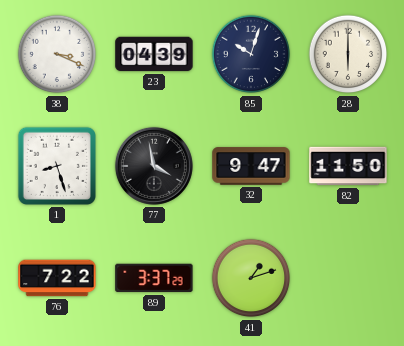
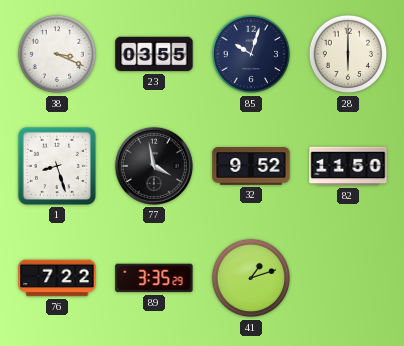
23: 04:39 -> 03:55 (154, 54)
32: 9:47 -> 9:52 (251, 166)
89: 3:37 -> 3:35 (154, 278)
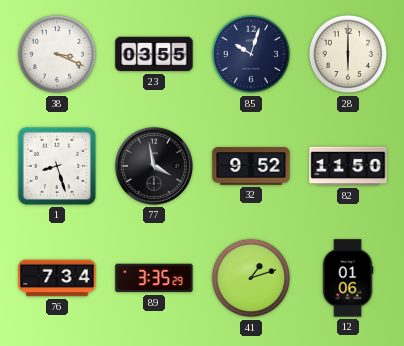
76: 7:22 -> 7:34 (57, 278)
12: none -> 01:06 (348, 278)
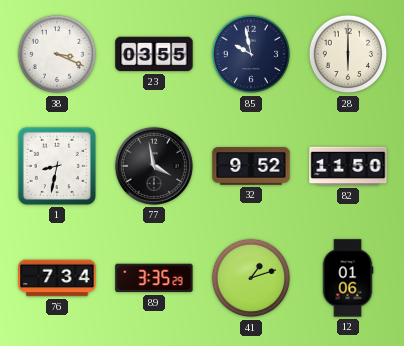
85: 10:03 -> 9:58 (251, 54)
1: 8:27 -> 8:32 (57, 166)
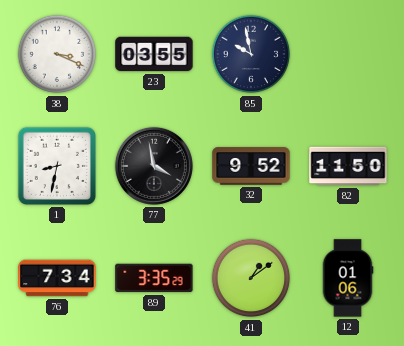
28: 6:00 -> none (348, 54)
41: 1:12 -> 1:09 (251, 278)
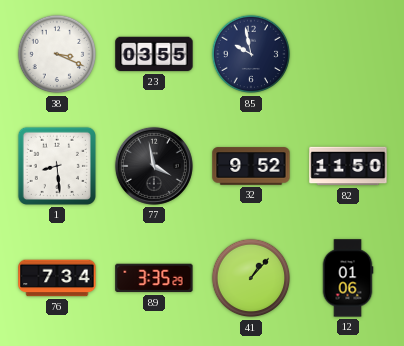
1: 8:32 -> 8:29 (57, 166)
41: 1:09 -> 1:07 (251, 278)
